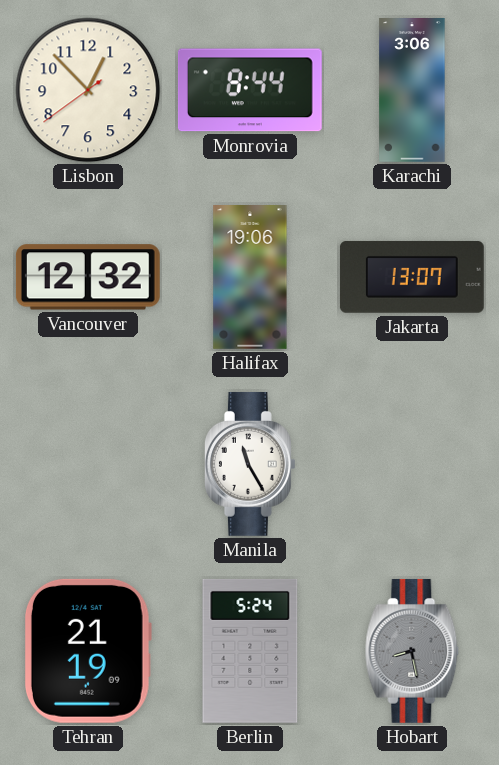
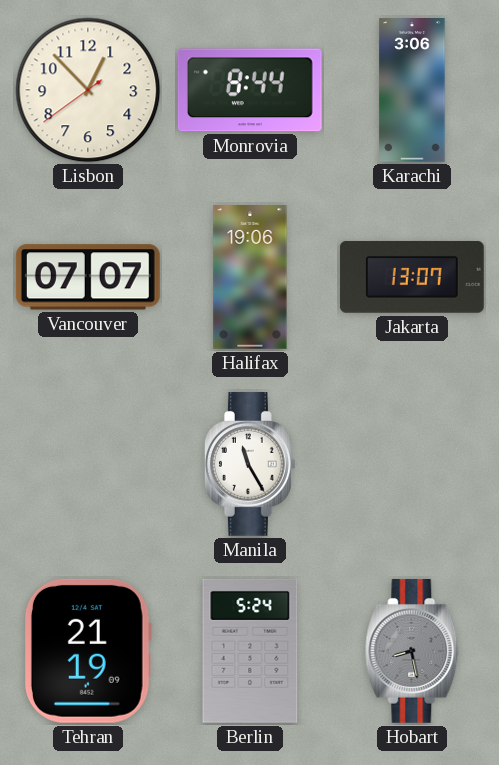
Vancouver: 12:32 -> 07:07 (88, 277)
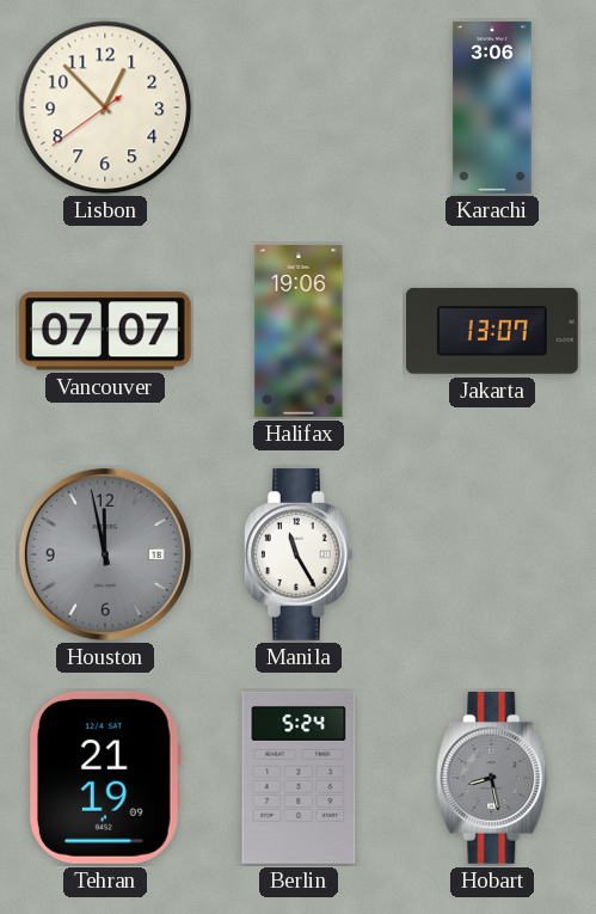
Monrovia: 8:44 -> none (250, 90)
Houston: none -> 11:58 (105, 554)
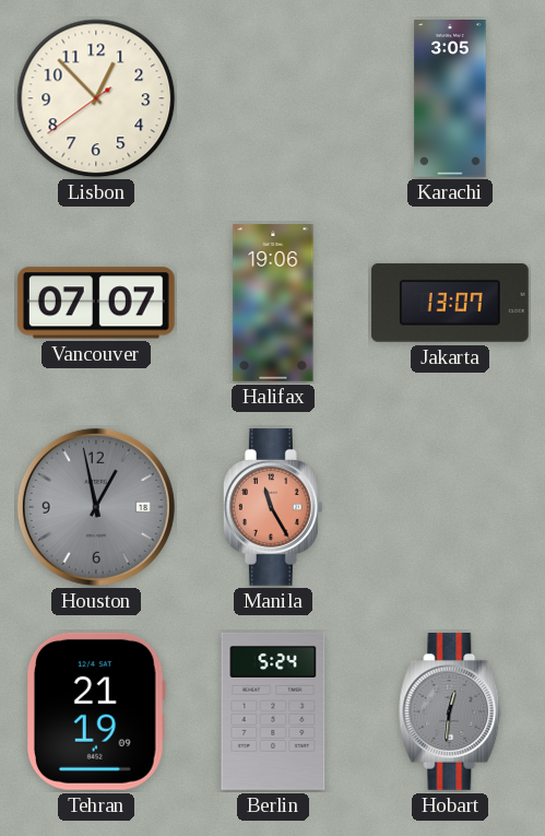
Karachi: 3:06 -> 3:05 (450, 99)
Houston: 11:58 -> 12:58 (96, 507)
Manila dial: white -> salmon (273, 507)
Hobart: 8:28 -> 12:31 (450, 711)
